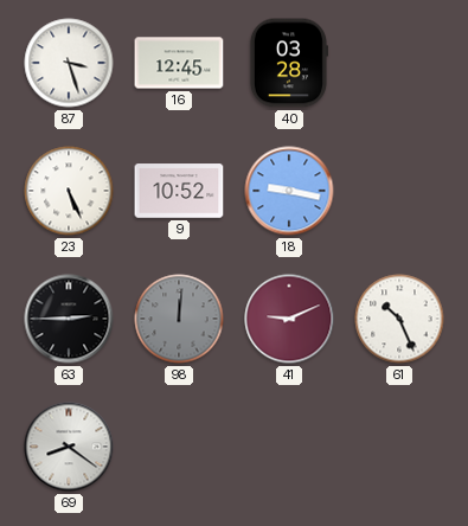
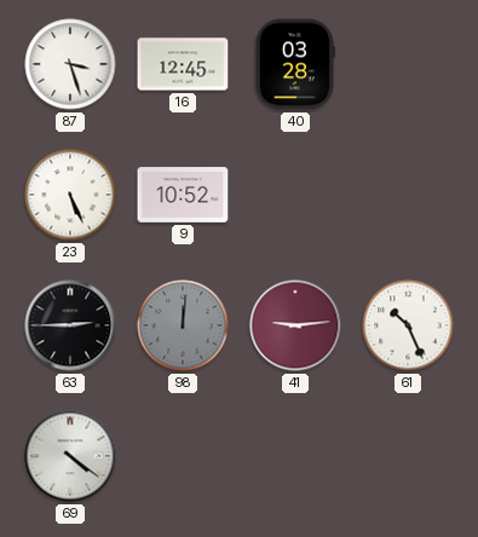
18: 9:17 -> none (289, 191)
41: 9:11 -> 9:14 (295, 325)
69: 8:21 -> 4:21 (70, 456)
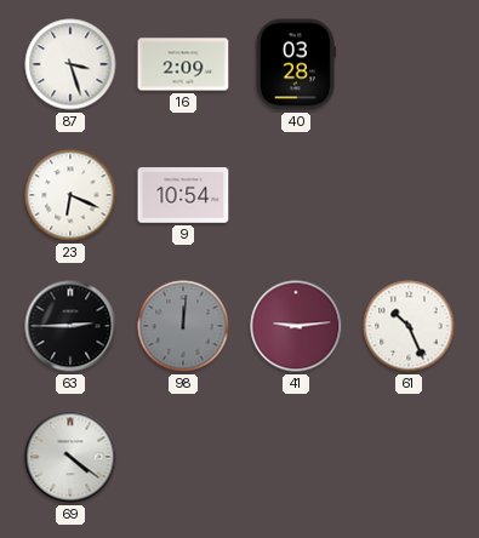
16: 12:45 -> 2:09 (183, 64)
23: 5:26 -> 6:19 (70, 195)
9: 10:52 -> 10:54 (183, 195)
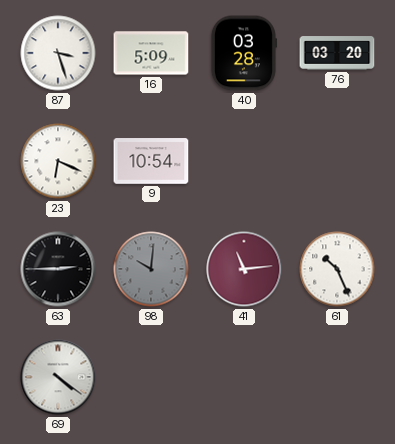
16: 2:09 -> 5:09 (151, 53)
76: none -> 03:20 (337, 53)
98: 12:01 -> 10:01 (151, 269)
41: 9:14 -> 11:14 (244, 269)
